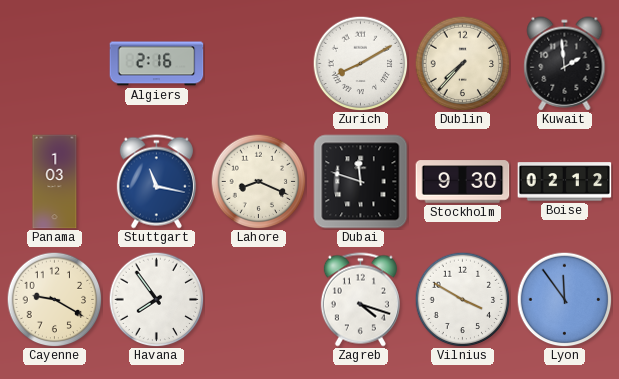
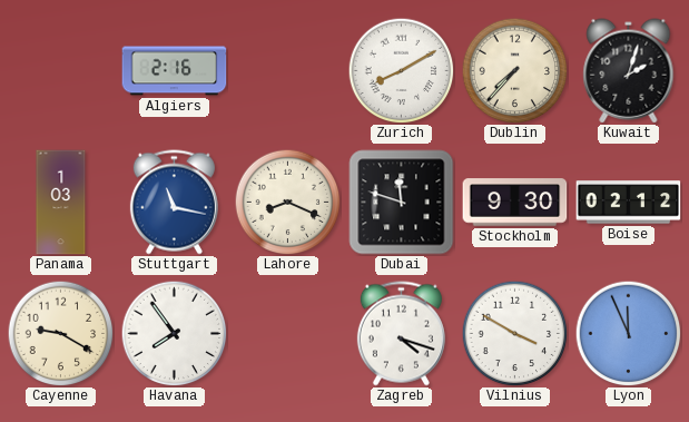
Kuwait: 1:59 -> 2:03 (629, 71)
Lyon: 11:54 -> 11:56 (628, 333)
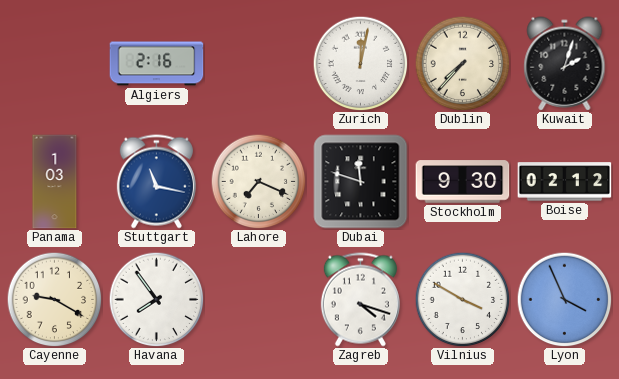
Zurich: 8:10 -> 12:02 (360, 63)
Lahore: 8:19 -> 7:19 (258, 181)
Lyon: 11:56 -> 3:56 (564, 299)
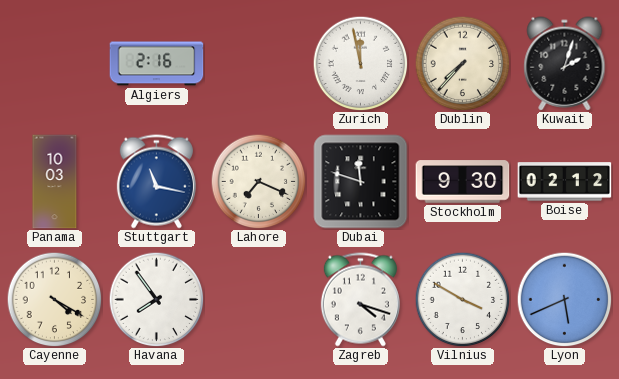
Zurich: 12:02 -> 11:58 (360, 63)
Panama: 1:03 -> 10:03 (55, 182)
Cayenne: 9:20 -> 4:20 (54, 299)
Lyon: 3:56 -> 5:41 (564, 299)
